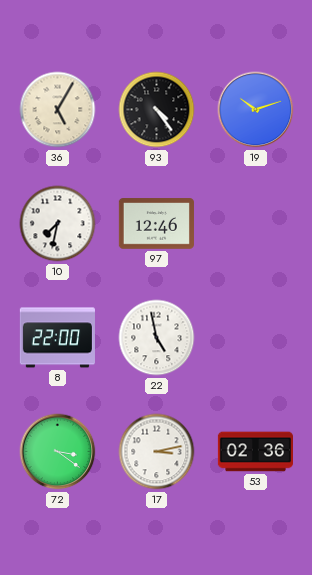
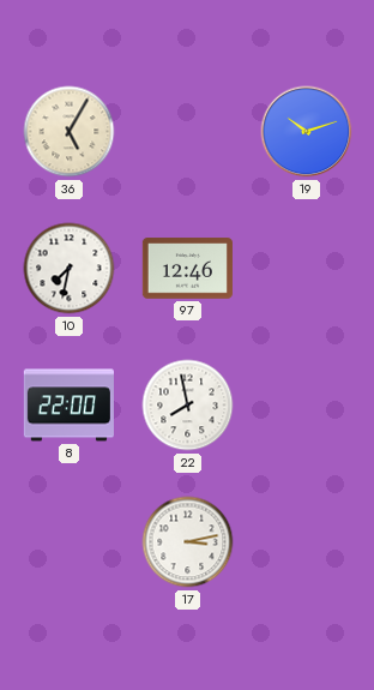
93: 4:24 -> none (157, 110)
22: 4:58 -> 7:58 (188, 406)
72: 3:21 -> none (58, 452)
53: 02:36 -> none (255, 452)
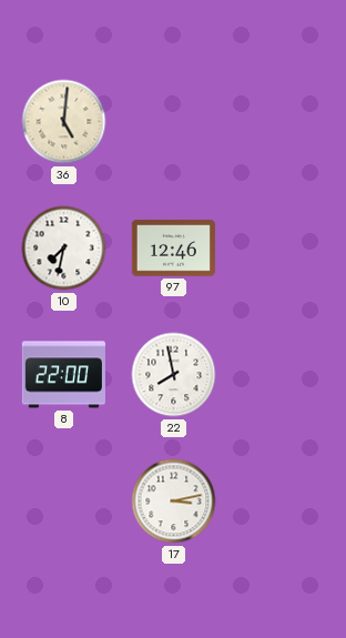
36: 5:05 -> 5:01 (64, 122)
19: 10:12 -> none (307, 132)
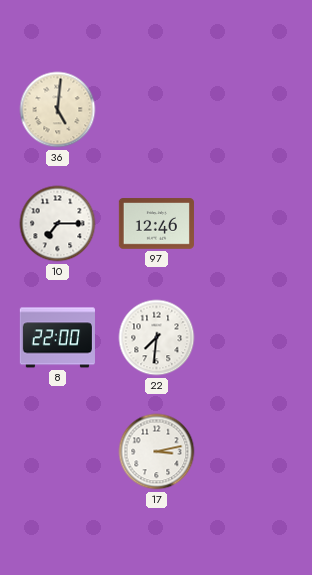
10: 7:32 -> 7:15 (58, 224)
22: 7:58 -> 7:31 (157, 338)
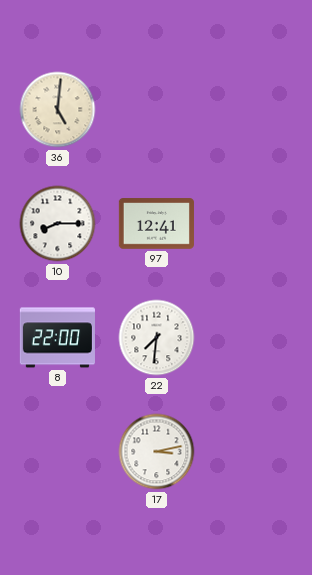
10: 7:15 -> 8:15 (58, 224)
97: 12:46 -> 12:41 (156, 224)
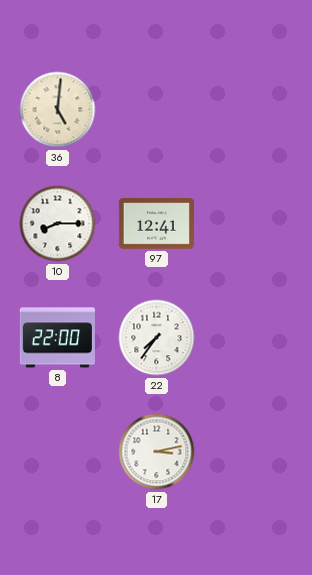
22: 7:31 -> 7:36 (157, 338)
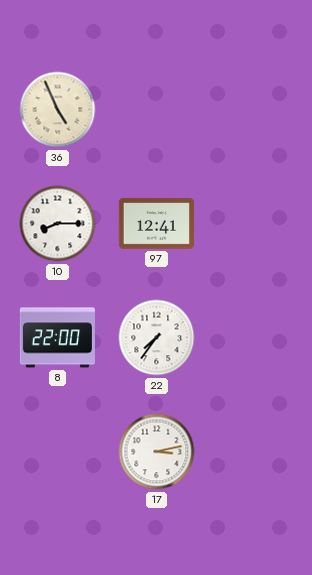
36: 5:01 -> 4:56 (58, 110)
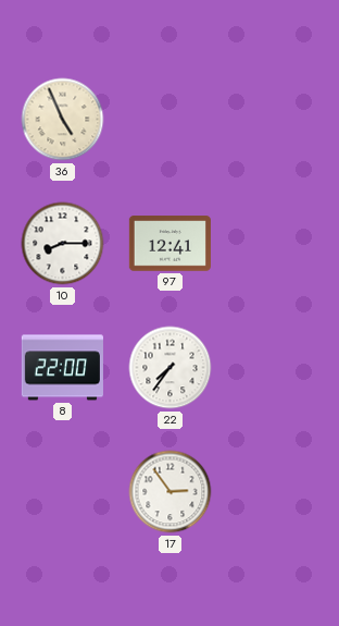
17: 3:13 -> 2:54 (171, 492)
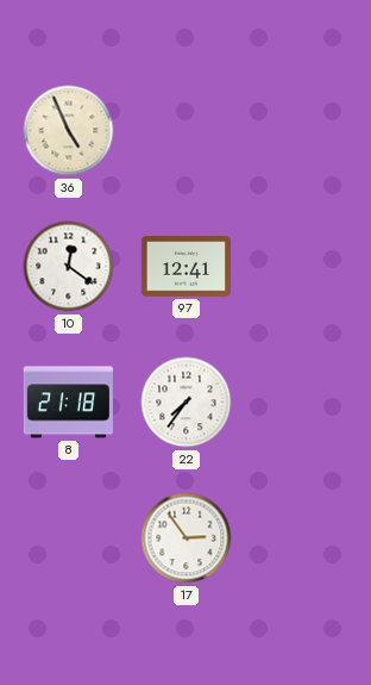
10: 8:15 -> 12:21 (69, 267)
8: 22:00 -> 21:18 (68, 403)
